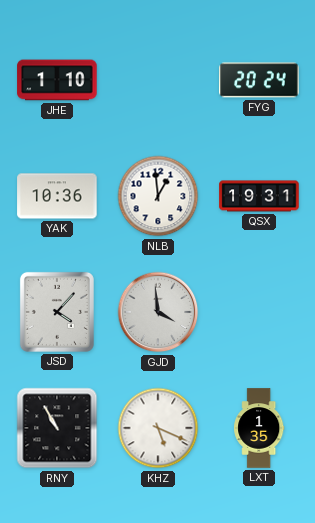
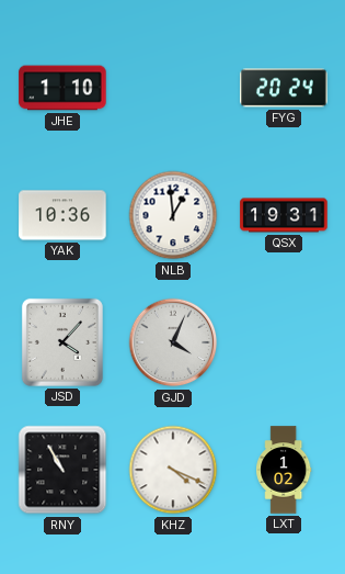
GJD: 3:59 -> 4:04 (173, 342)
KHZ: 5:19 -> 4:19 (173, 470)
LXT: 1:35 -> 1:02 (284, 470)
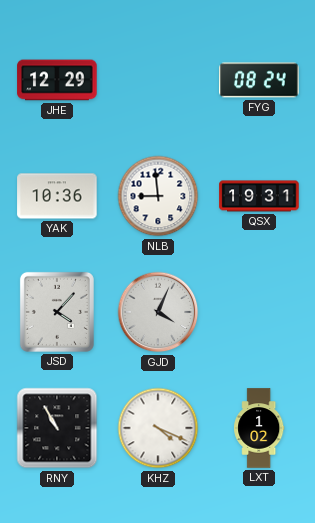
JHE: 1:10 -> 12:29 (57, 80)
FYG: 20:24 -> 08:24 (259, 80)
NLB: 12:59 -> 8:59 (158, 196)
